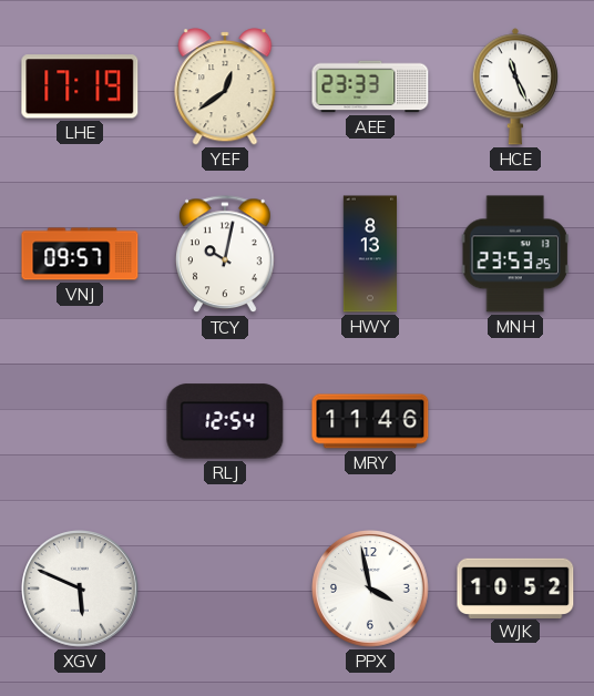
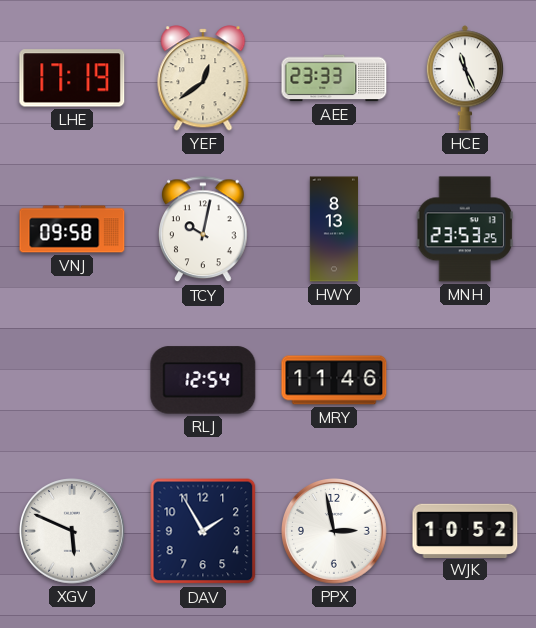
VNJ: 09:57 -> 09:58 (72, 229)
DAV: none -> 1:55 (203, 531)
PPX: 3:58 -> 2:58 (335, 532)
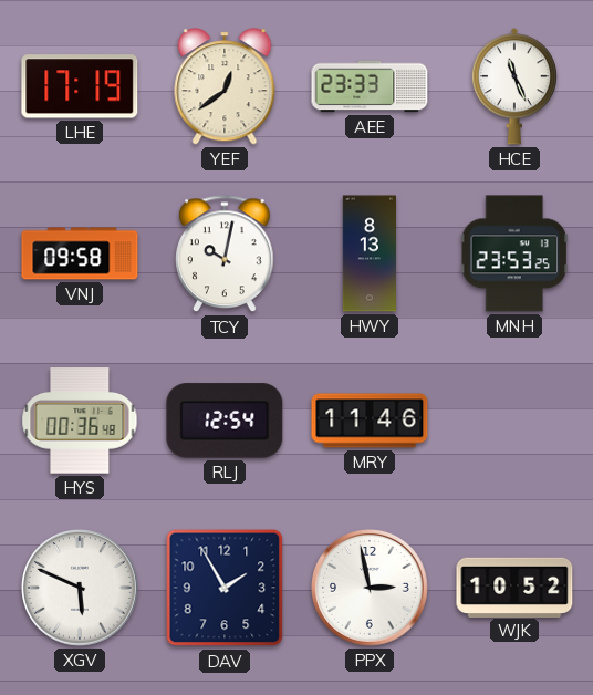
HYS: none -> 00:36 (80, 421)
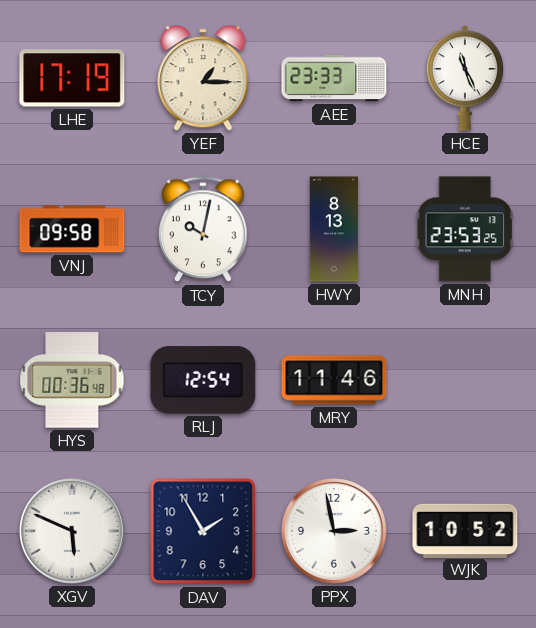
YEF: 12:39 -> 1:15 (203, 78)
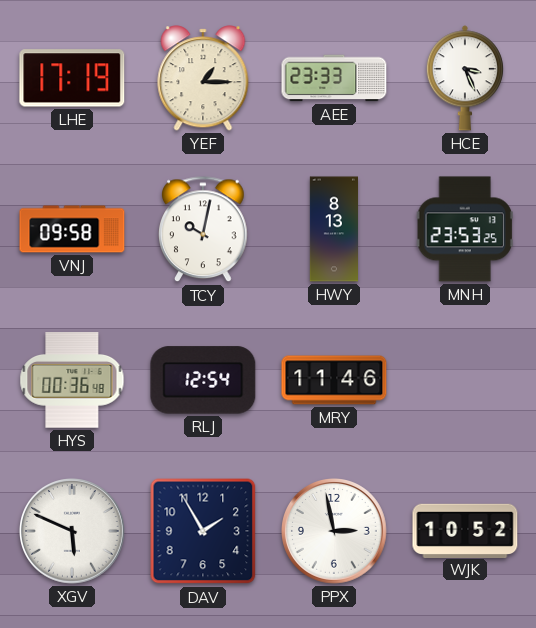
HCE: 11:26 -> 3:26 (465, 78)
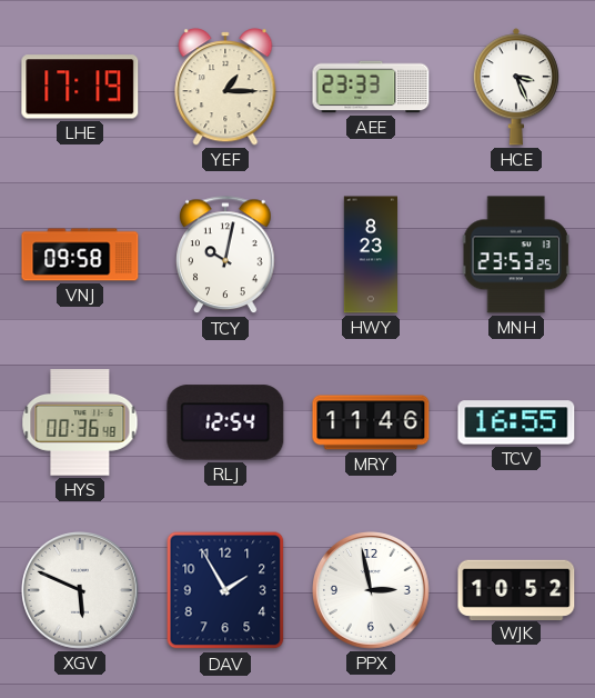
HWY: 8:13 -> 8:23 (370, 255)
TCV: none -> 16:55 (516, 422)
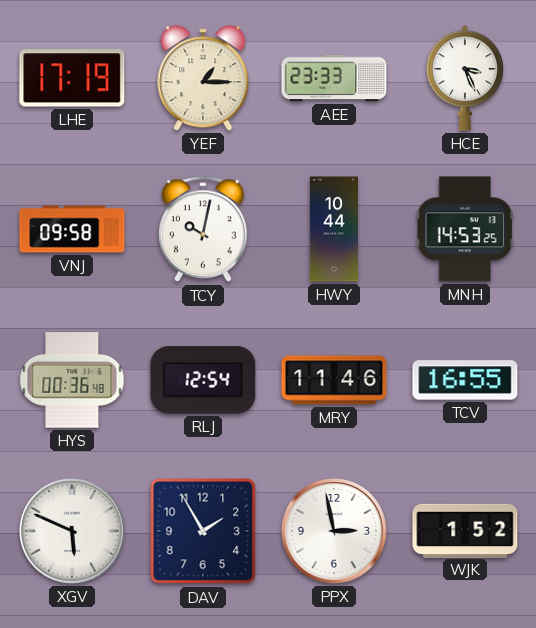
HWY: 8:23 -> 10:44 (333, 229)
MNH: 23:53 -> 14:53 (465, 229)
WJK: 10:52 -> 1:52 (465, 530)
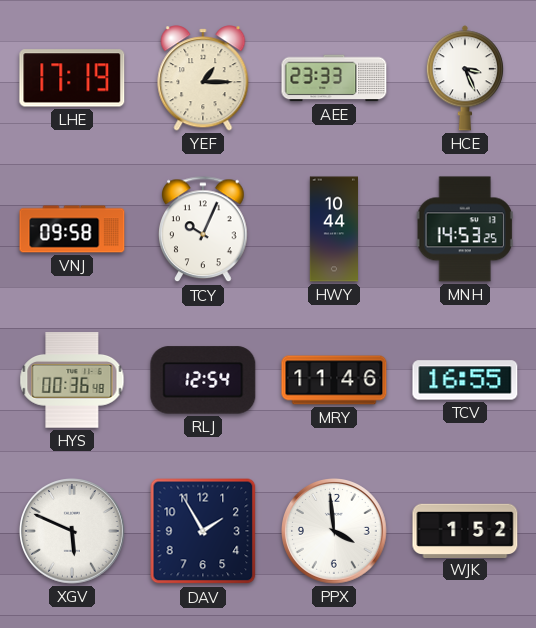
TCY: 10:02 -> 10:04 (203, 230)
PPX: 2:58 -> 3:59 (335, 532)
